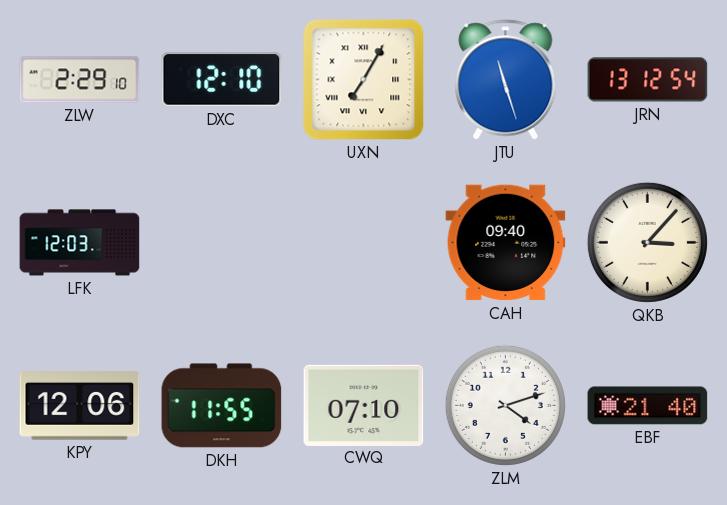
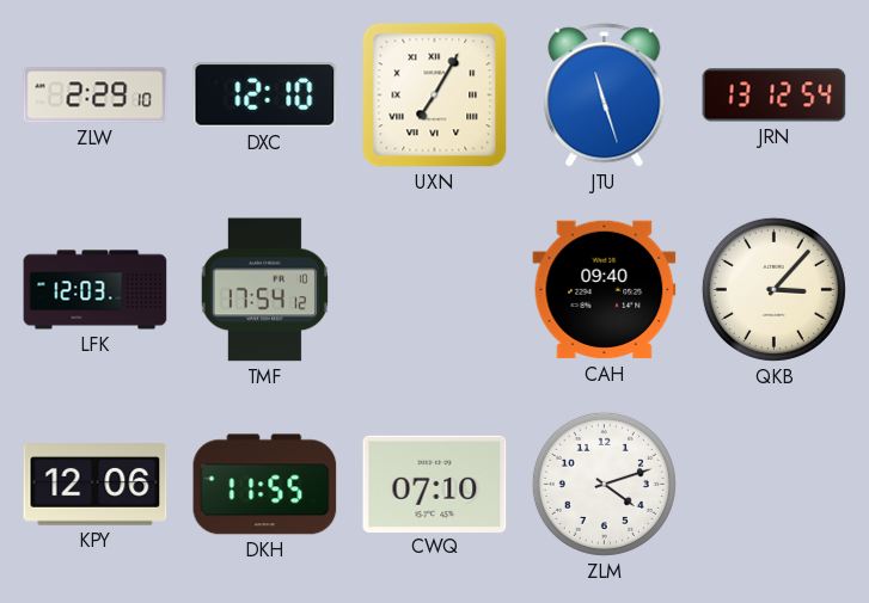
TMF: none -> 17:54 (264, 290)
EBF: 21:40 -> none (648, 406)
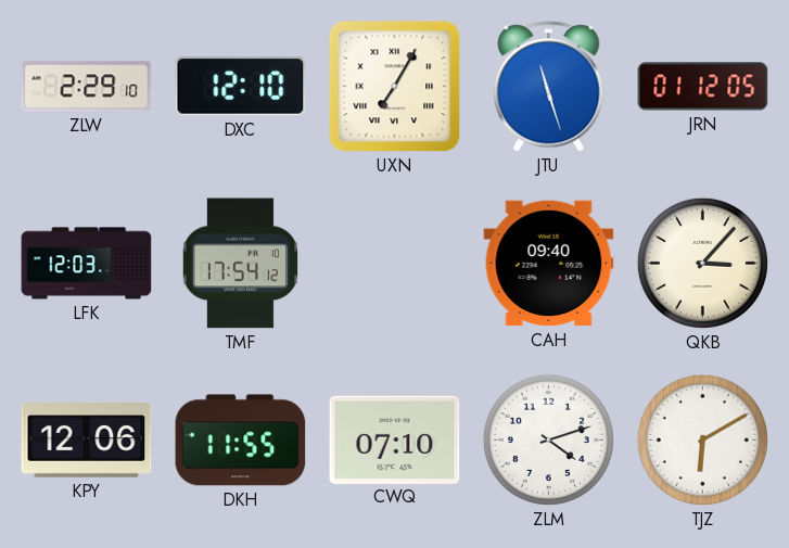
JRN: 13:12 -> 01:12 (703, 87)
TJZ: none -> 6:10 (702, 439)
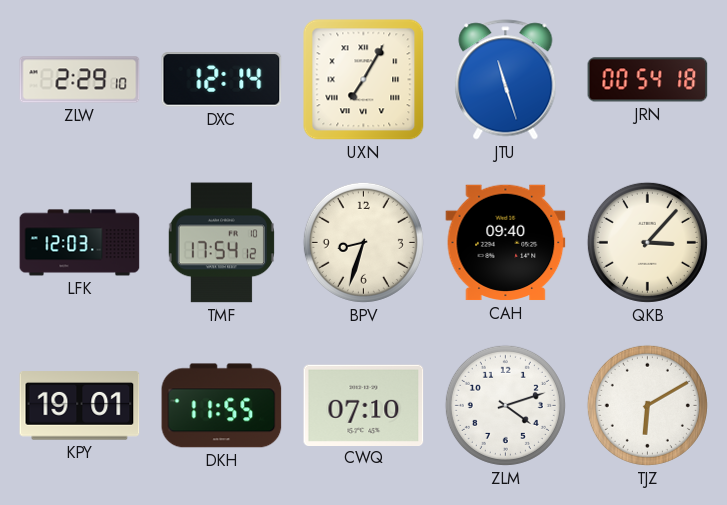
DXC: 12:10 -> 12:14 (222, 80)
JRN: 01:12 -> 00:54 (648, 80)
BPV: none -> 8:33 (363, 242)
KPY: 12:06 -> 19:01 (80, 406)
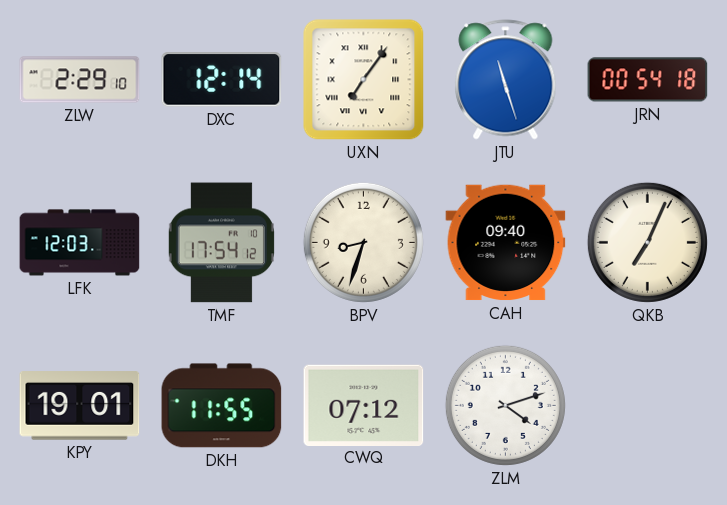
UXN: 7:05 -> 7:06 (364, 80)
QKB: 3:07 -> 7:04 (647, 242)
CWQ: 07:10 -> 07:12 (364, 405)
TJZ: 6:10 -> none (647, 405)
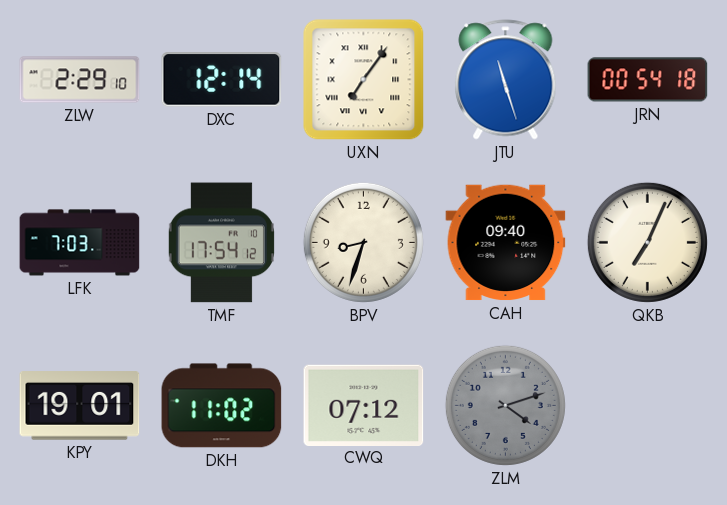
LFK: 12:03 -> 7:03 (80, 243)
DKH: 11:55 -> 11:02 (222, 406)
ZLM dial: white -> grey (505, 405)
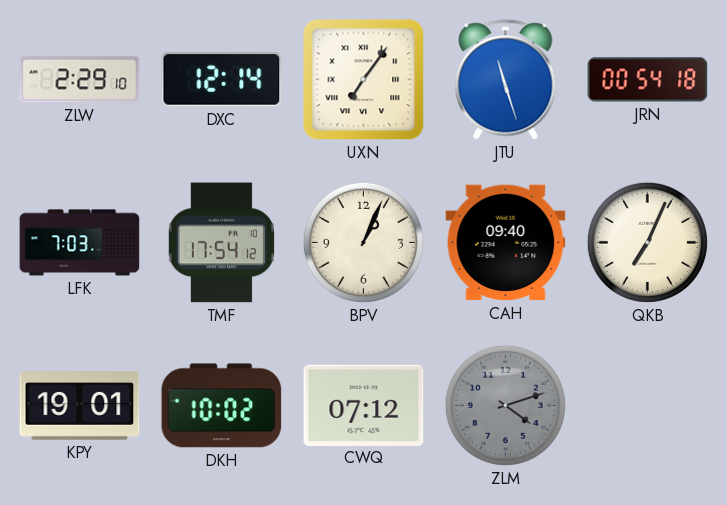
BPV: 8:33 -> 1:04 (363, 242)
DKH: 11:02 -> 10:02 (222, 406)
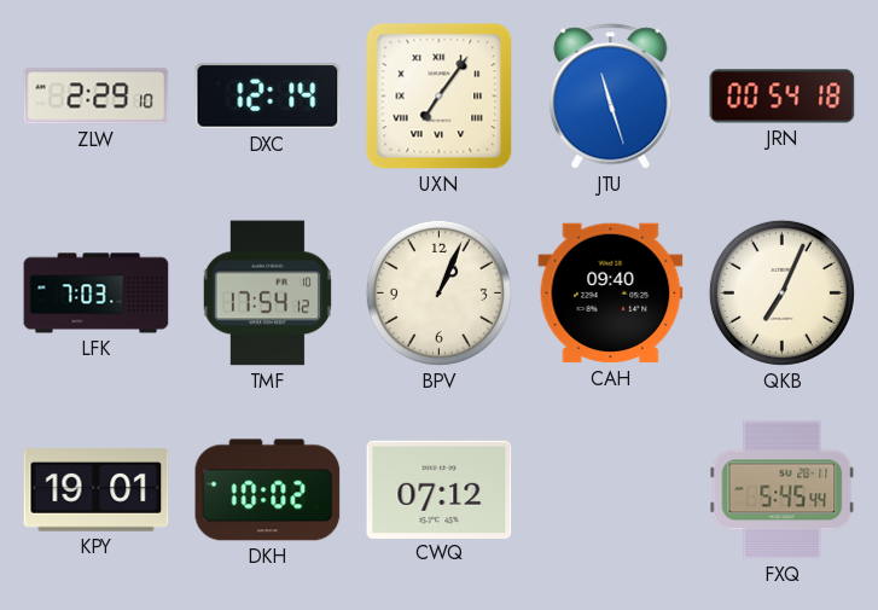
ZLM: 4:12 -> none (505, 405)
FXQ: none -> 5:45 (783, 490)
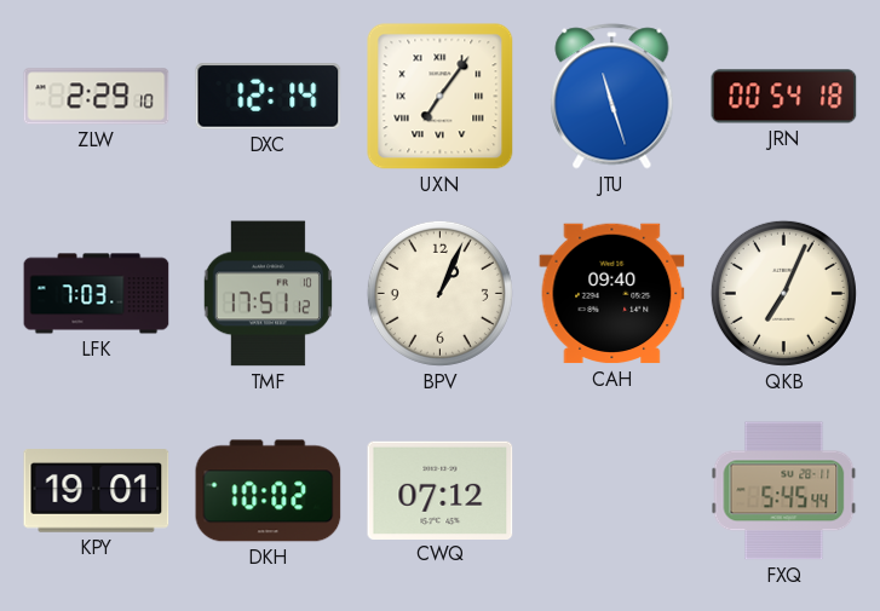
TMF: 17:54 -> 17:51 (268, 294)
